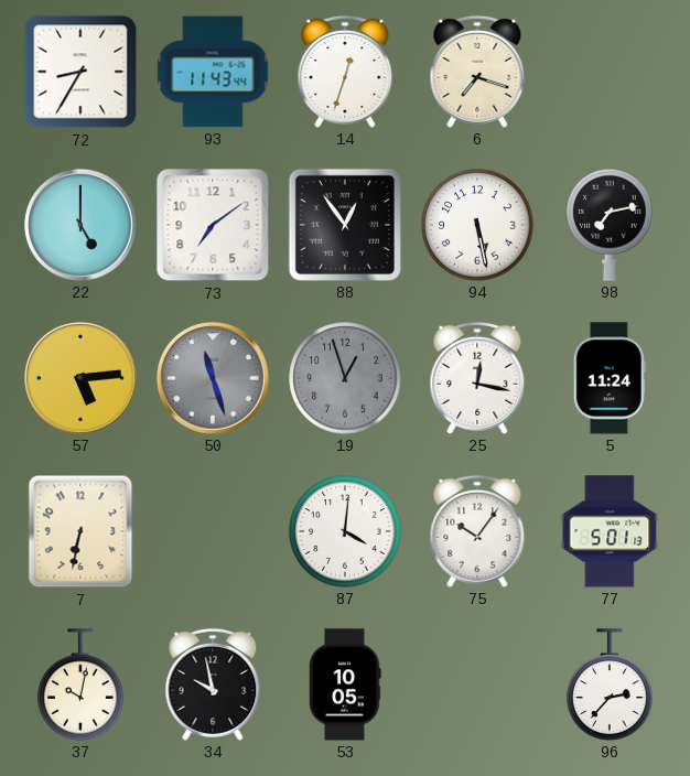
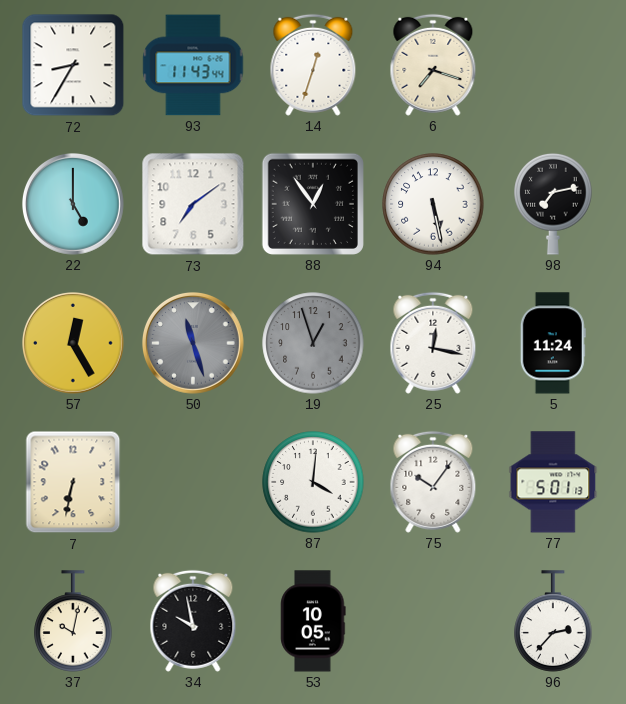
57: 5:14 -> 12:25 (74, 344)
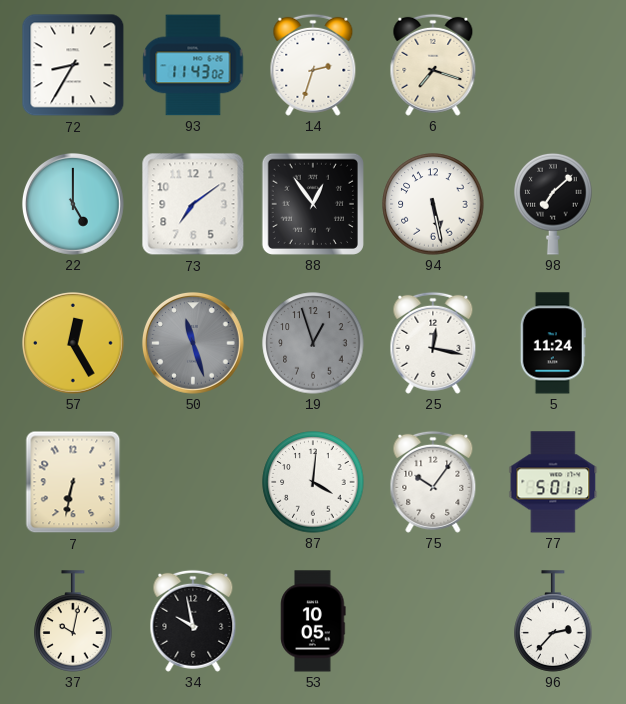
93: 11:43:44 -> 11:43:02 (193, 65)
14: 12:33 -> 2:33 (313, 65)
98: 7:13 -> 7:08 (553, 204)
